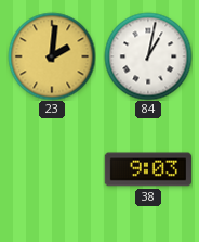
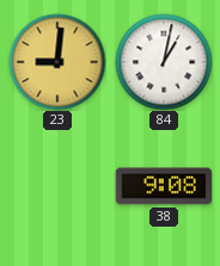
23: 2:01 -> 9:01 (57, 62)
38: 9:03 -> 9:08 (163, 186)
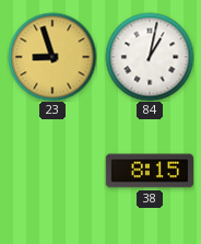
23: 9:01 -> 8:57 (52, 57)
38: 9:08 -> 8:15 (149, 171)
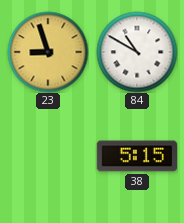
84: 1:02 -> 10:50 (137, 52)
38: 8:15 -> 5:15 (136, 156)
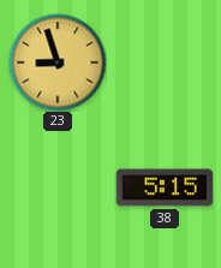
84: 10:50 -> none (137, 52)
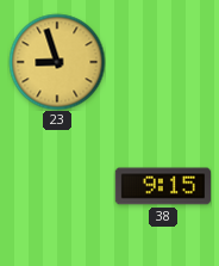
38: 5:15 -> 9:15 (162, 186)
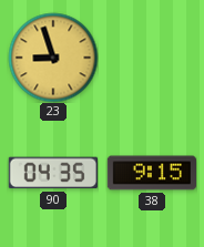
90: none -> 04:35 (53, 173)
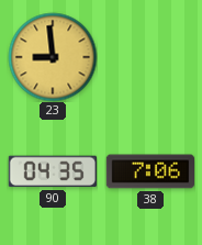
23: 8:57 -> 8:59 (53, 57)
38: 9:15 -> 7:06 (149, 171)
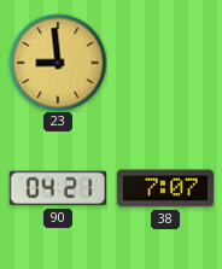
90: 04:35 -> 04:21 (58, 188)
38: 7:06 -> 7:07 (164, 188)
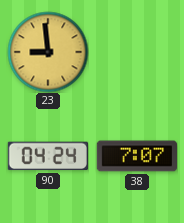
90: 04:21 -> 04:24 (48, 156)
